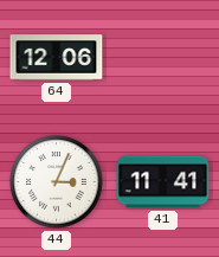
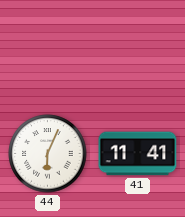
64: 12:06 -> none (57, 58)
44: 3:04 -> 6:04 (48, 154)
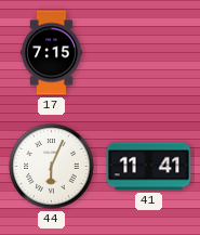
17: none -> 7:15 (52, 53)
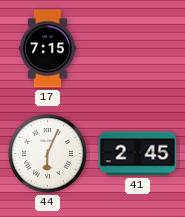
41: 11:41 -> 2:45 (138, 154)
